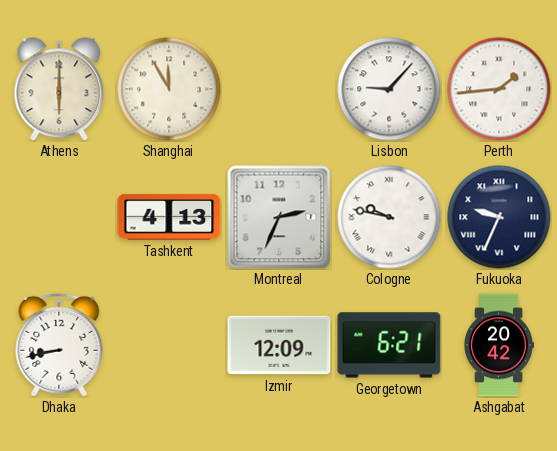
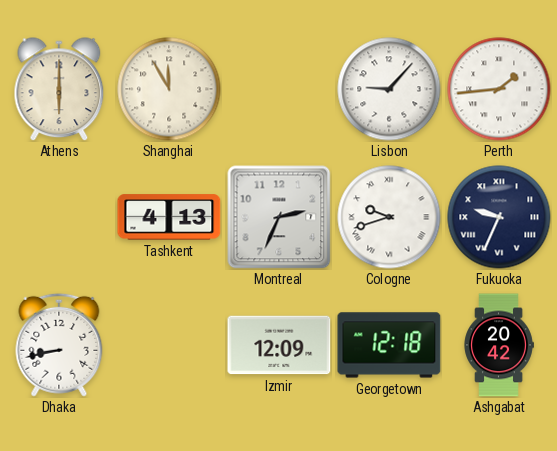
Cologne: 9:47 -> 9:42 (389, 217)
Georgetown: 6:21 -> 12:18 (389, 345)
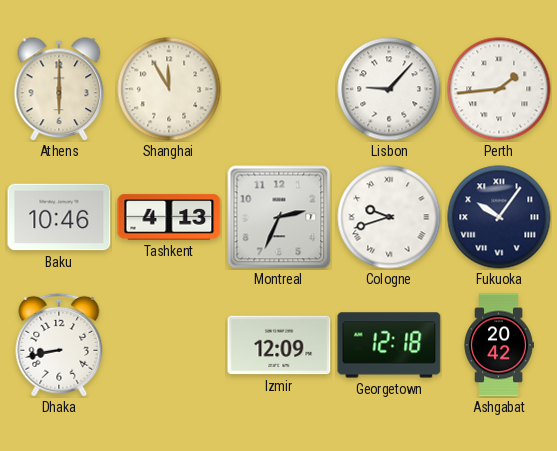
Baku: none -> 10:46 (59, 217)
Fukuoka: 9:34 -> 10:06 (499, 217)
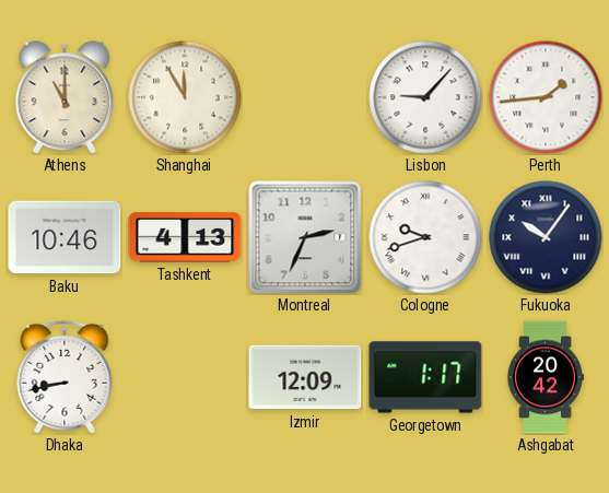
Athens: 6:00 -> 11:00 (65, 97)
Georgetown: 12:18 -> 1:17 (425, 377)
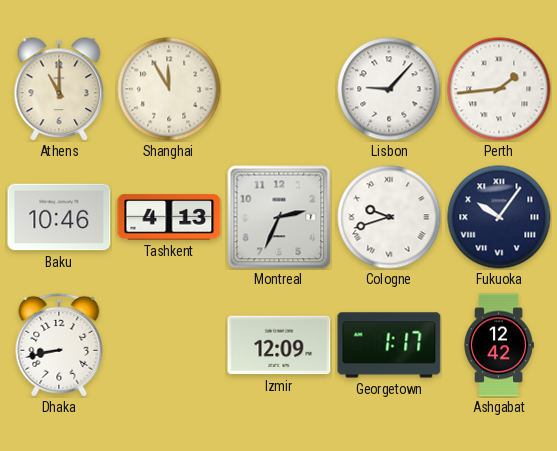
Ashgabat: 20:42 -> 12:42 (499, 345)
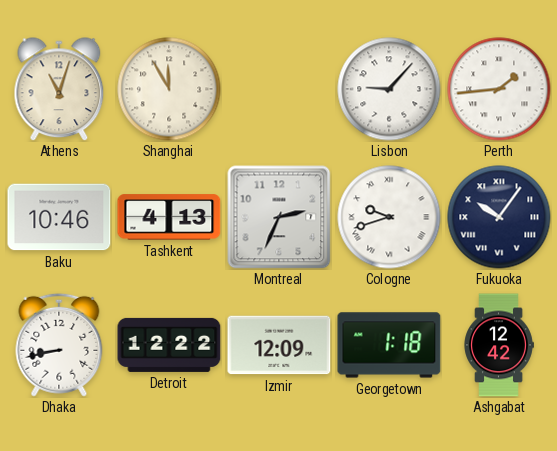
Athens: 11:00 -> 11:03 (59, 89)
Detroit: none -> 12:22 (169, 345)
Georgetown: 1:17 -> 1:18 (389, 345)
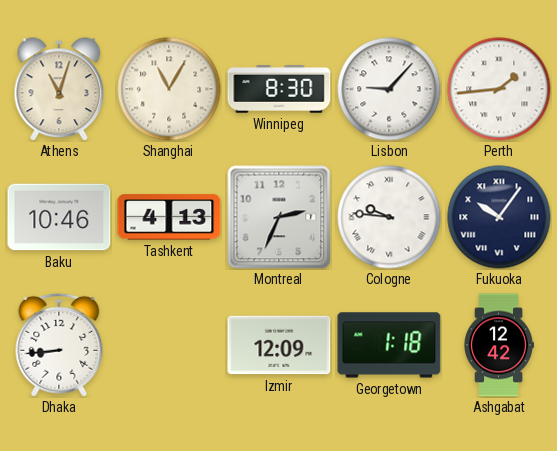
Shanghai: 11:55 -> 11:05 (169, 89)
Winnipeg: none -> 8:30 (279, 90)
Cologne: 9:42 -> 9:46 (389, 217)
Dhaka: 8:43 -> 8:44 (59, 345)
Detroit: 12:22 -> none (169, 345)
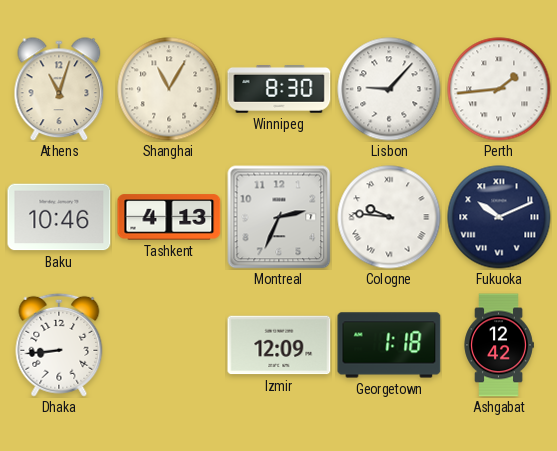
Fukuoka: 10:06 -> 10:11 (499, 217)
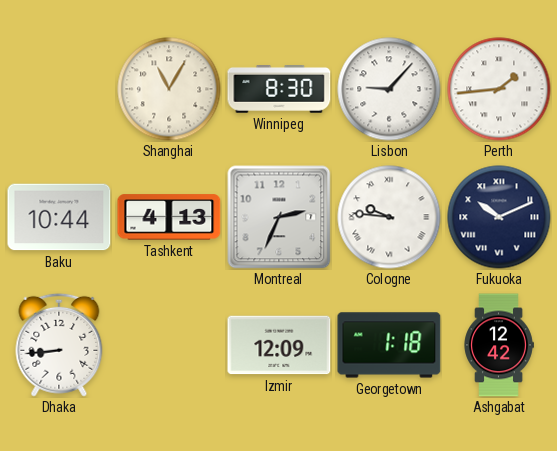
Athens: 11:03 -> none (59, 89)
Baku: 10:46 -> 10:44 (59, 217)
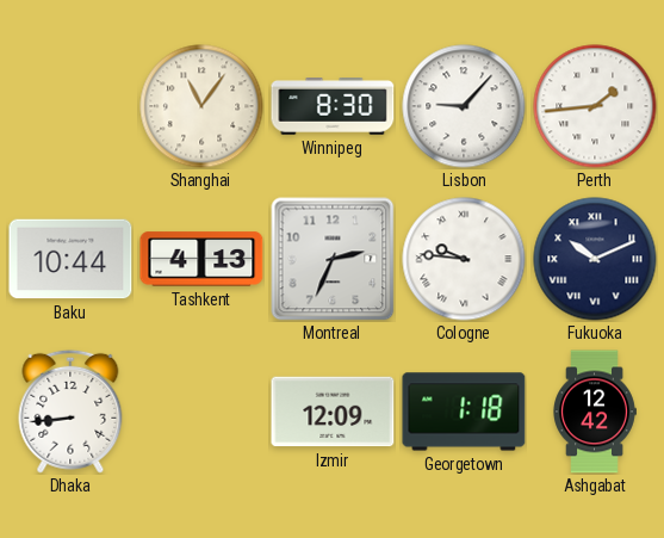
Shanghai: 11:05 -> 11:06 (201, 106)
